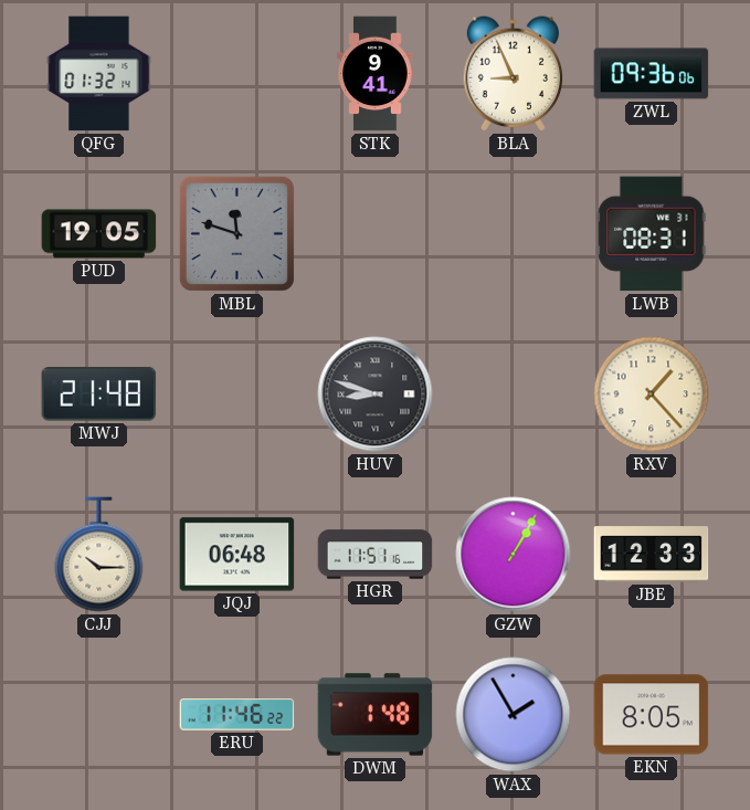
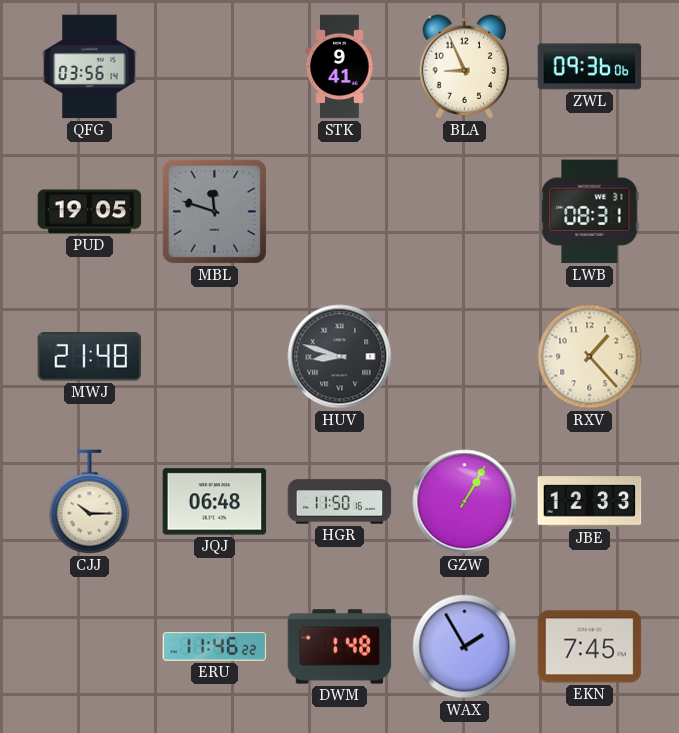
QFG: 01:32 -> 03:56 (90, 67)
HGR: 11:51 -> 11:50 (340, 502)
EKN: 8:05 -> 7:45 (590, 647)
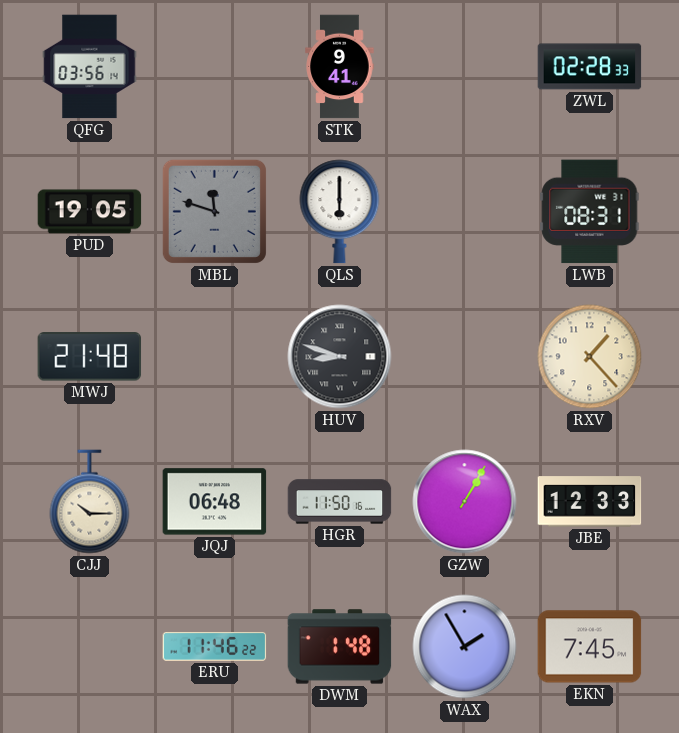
BLA: 8:56 -> none (465, 67)
ZWL: 09:36 -> 02:28 (590, 67)
QLS: none -> 6:00 (340, 212)
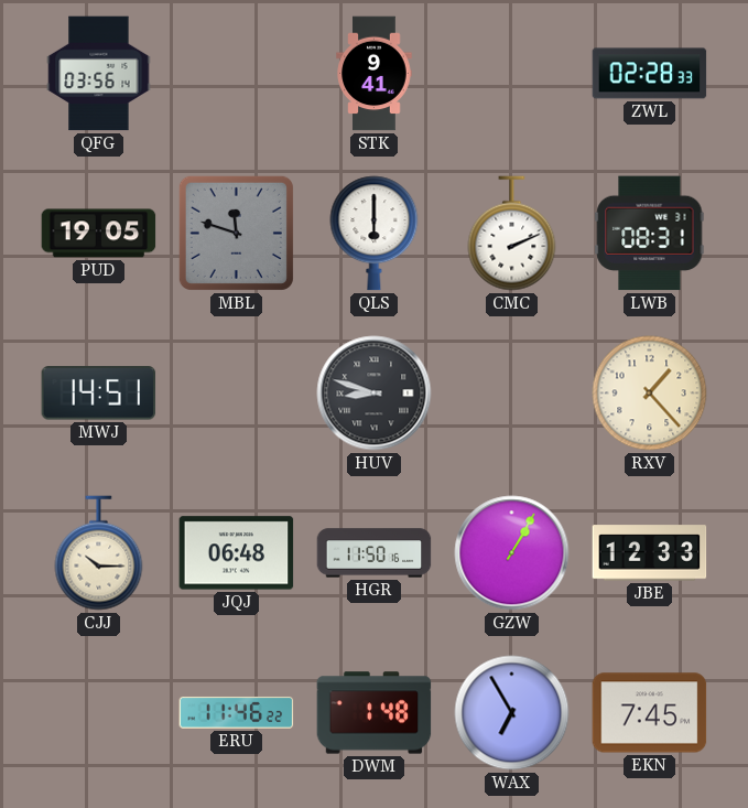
CMC: none -> 2:11 (512, 234)
MWJ: 21:48 -> 14:51 (99, 394)
WAX: 1:55 -> 6:55 (512, 713)
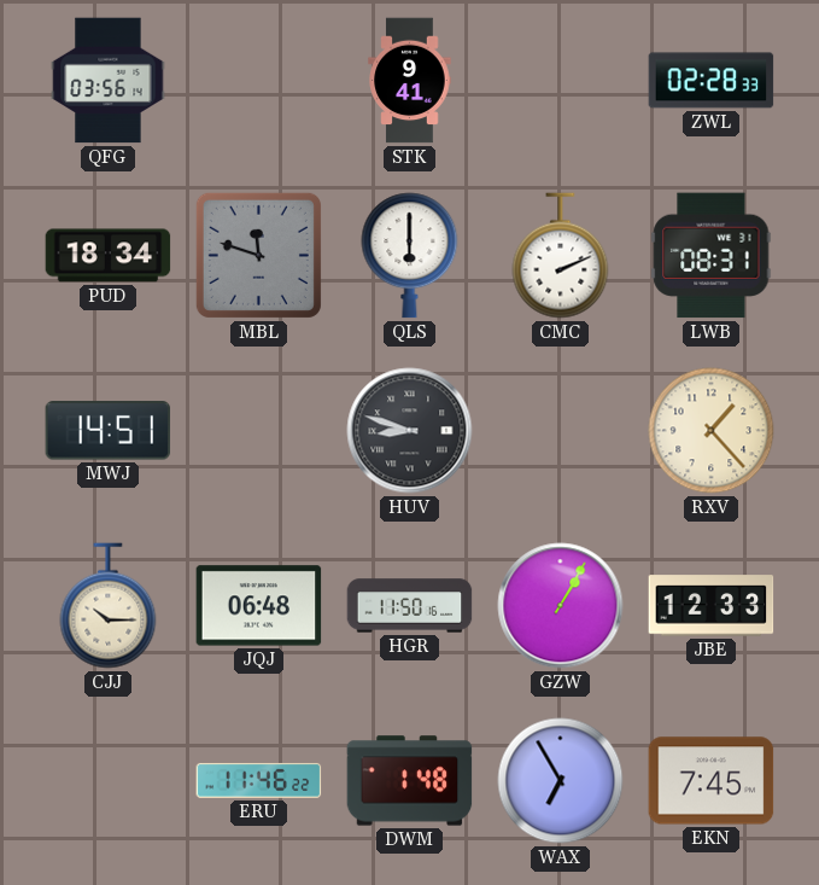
PUD: 19:05 -> 18:34 (109, 256)
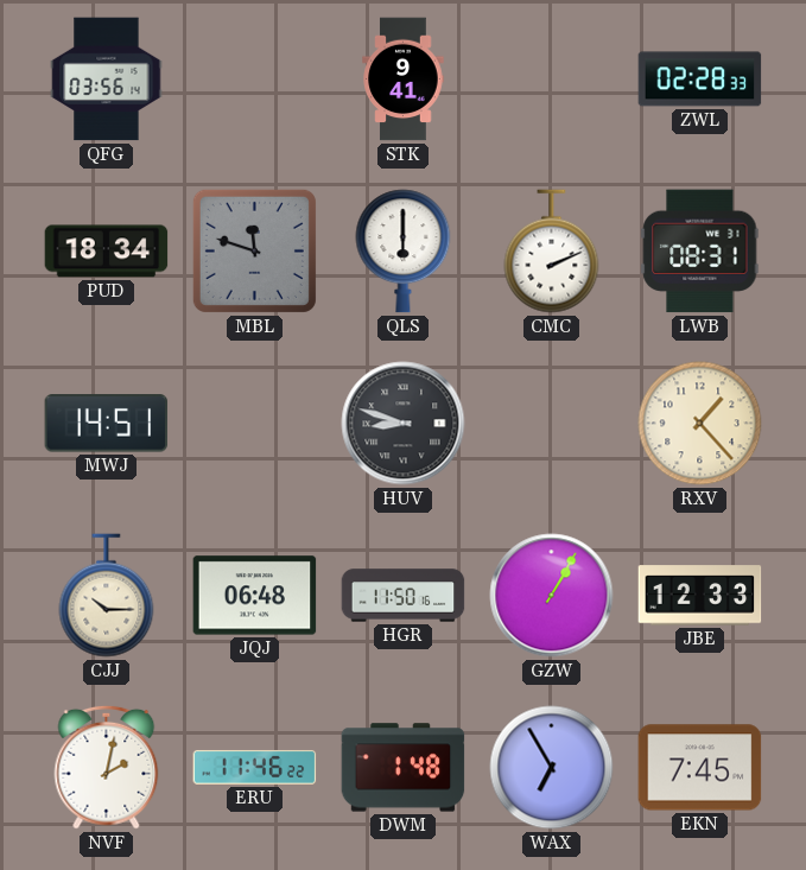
NVF: none -> 2:02 (107, 767)
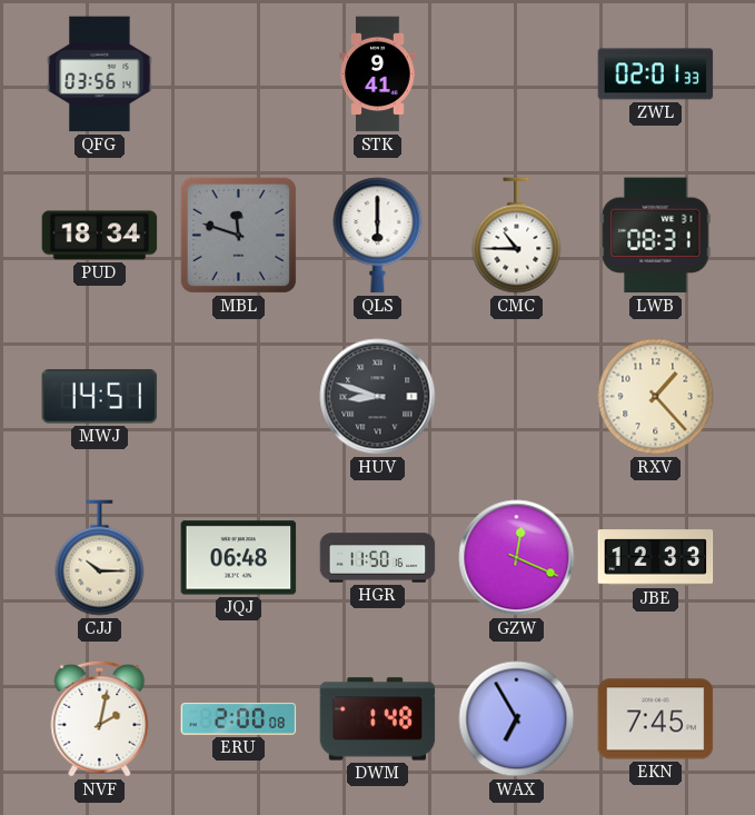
ZWL: 02:28 -> 02:01 (656, 74)
CMC: 2:11 -> 10:45 (517, 236)
GZW: 1:05 -> 12:19 (517, 558)
ERU: 11:46 -> 2:00 (239, 718)
